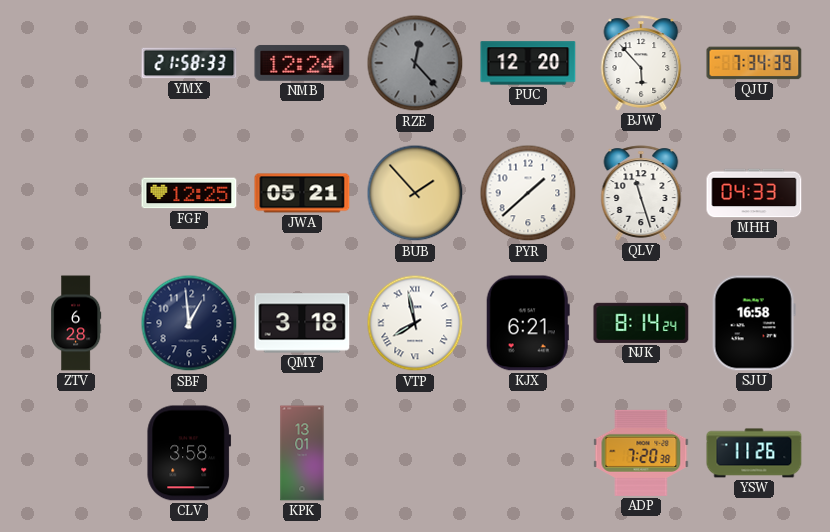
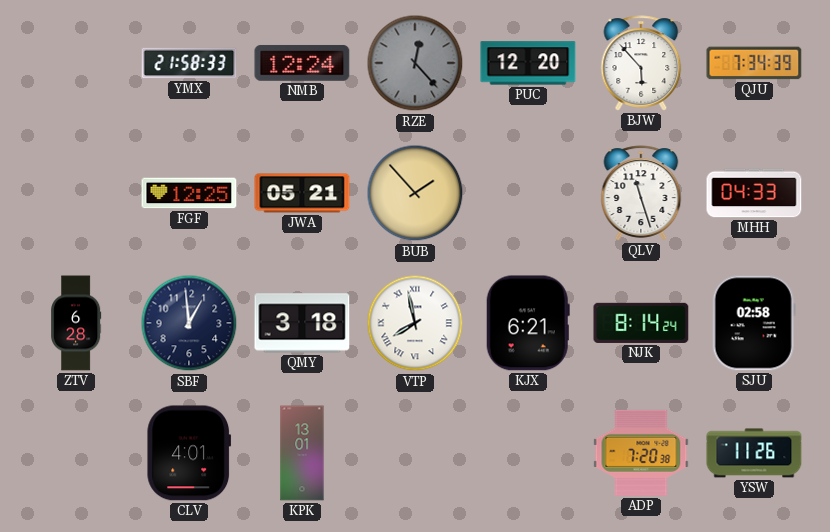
PYR: 1:38 -> none (528, 193)
SJU: 16:58 -> 02:58 (754, 323)
CLV: 3:58 -> 4:01 (189, 453)
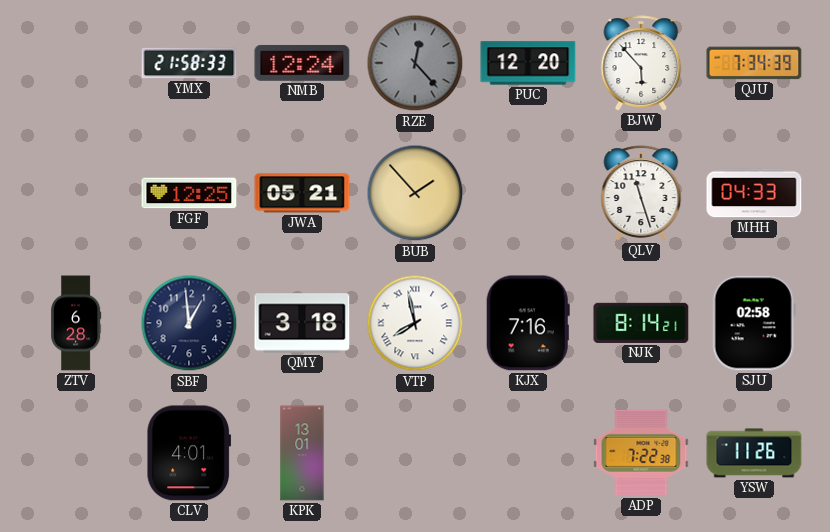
KJX: 6:21 -> 7:16 (528, 323)
NJK: 8:14:24 -> 8:14:21 (641, 323)
ADP: 7:20 -> 7:22 (641, 453)
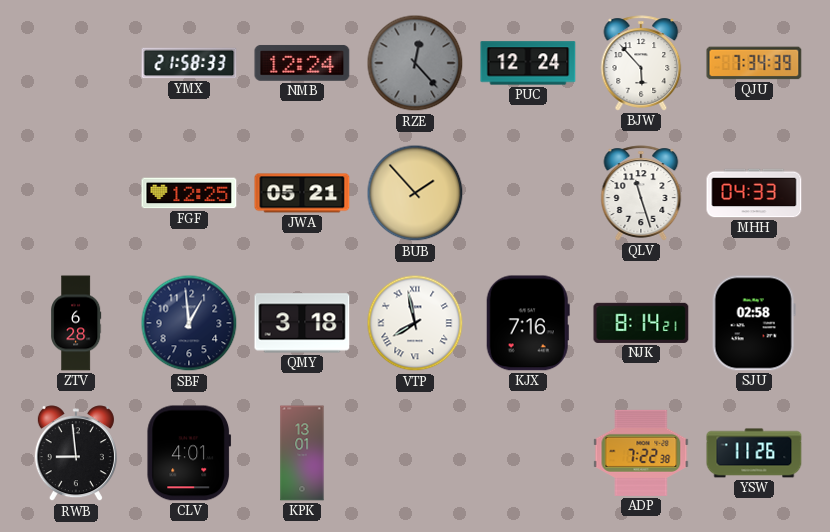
PUC: 12:20 -> 12:24 (528, 63)
RWB: none -> 8:59 (76, 454)
